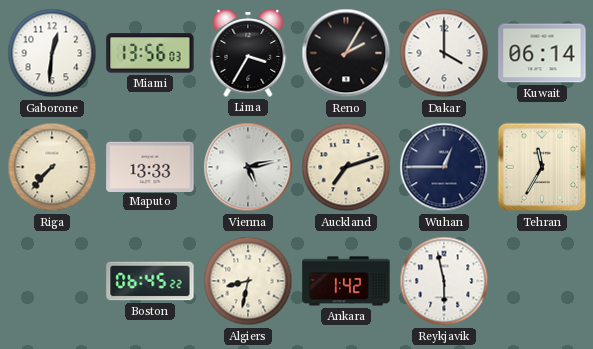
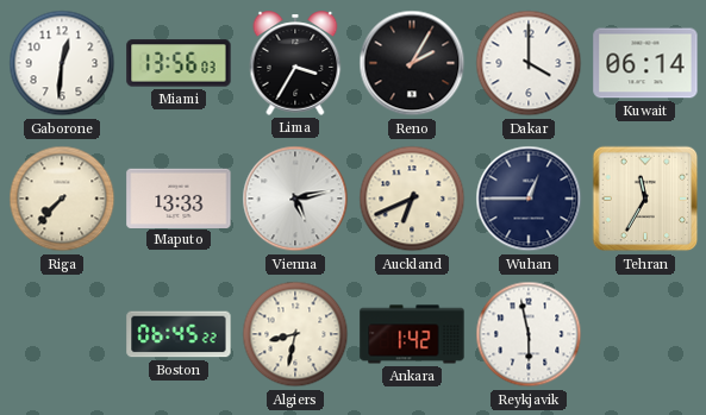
Auckland: 7:12 -> 6:41 (412, 199)
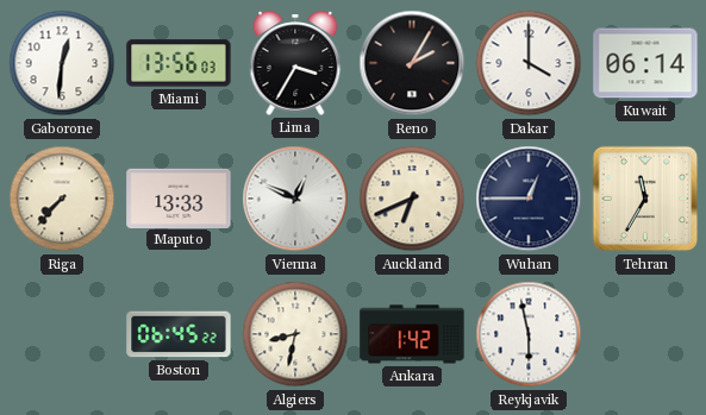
Vienna: 5:13 -> 12:49 (295, 199)
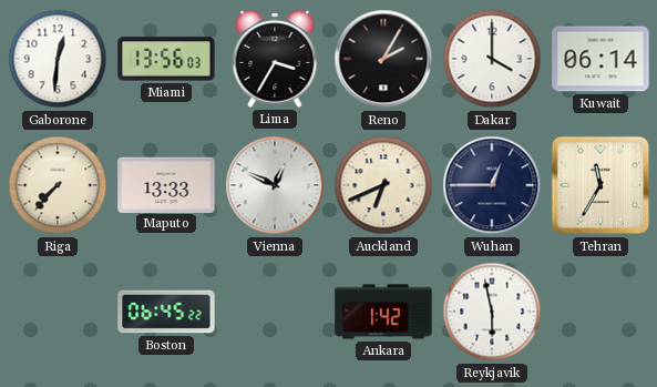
Algiers: 8:32 -> none (295, 334)
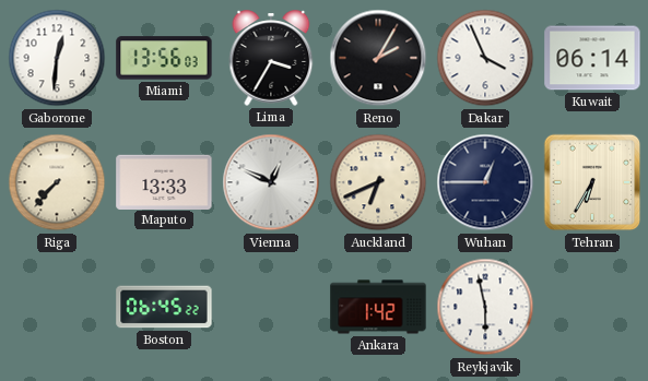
Dakar: 4:00 -> 3:56 (485, 58)
Tehran: 11:35 -> 6:35 (592, 182)
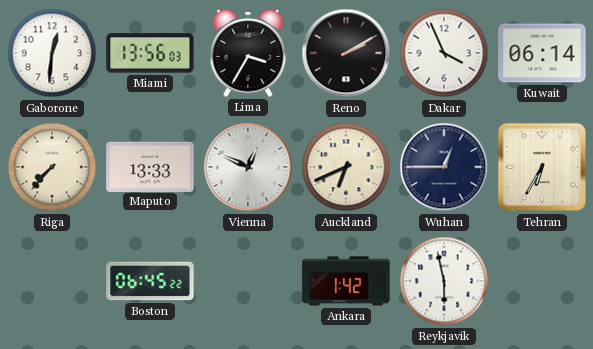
Reno: 2:05 -> 2:10 (346, 53)
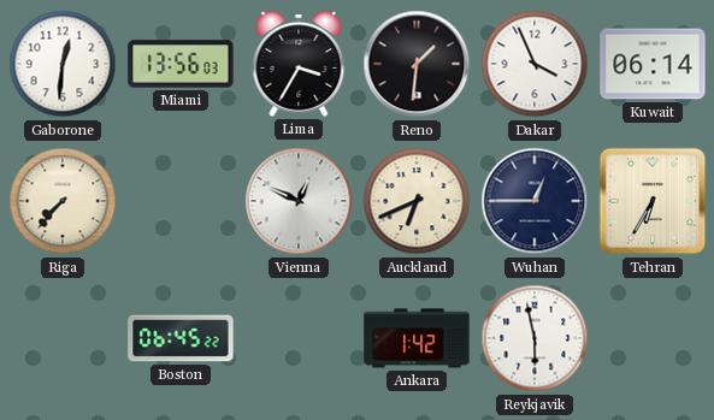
Reno: 2:10 -> 1:31 (417, 64)
Maputo: 13:33 -> none (150, 166)
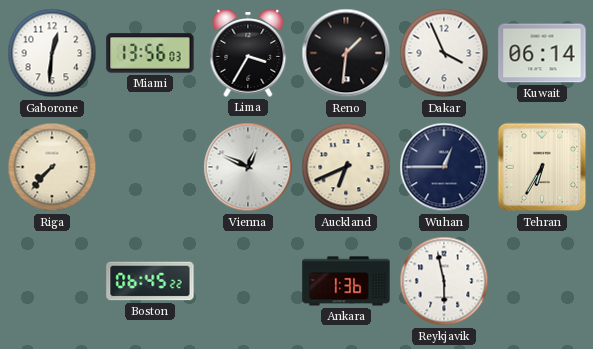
Ankara: 1:42 -> 1:36 (346, 281)
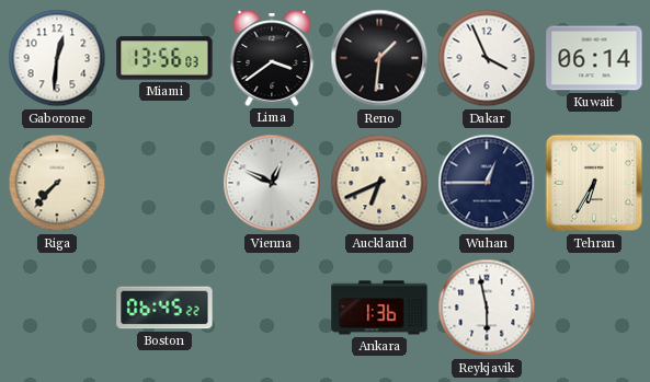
Lima: 3:35 -> 3:39 (272, 58)
